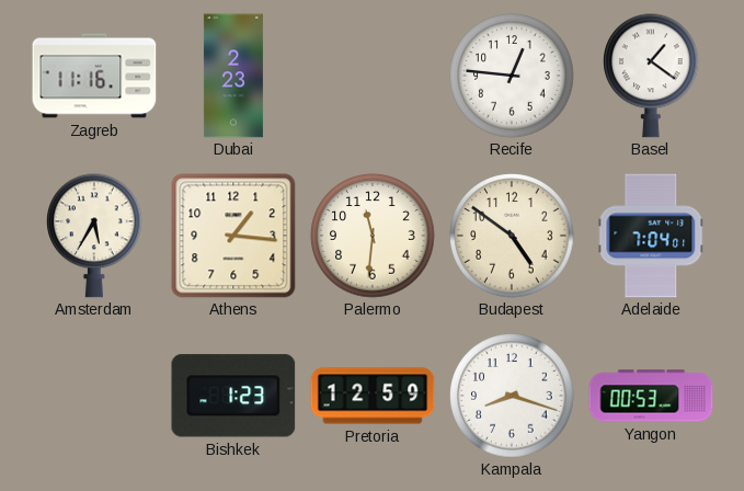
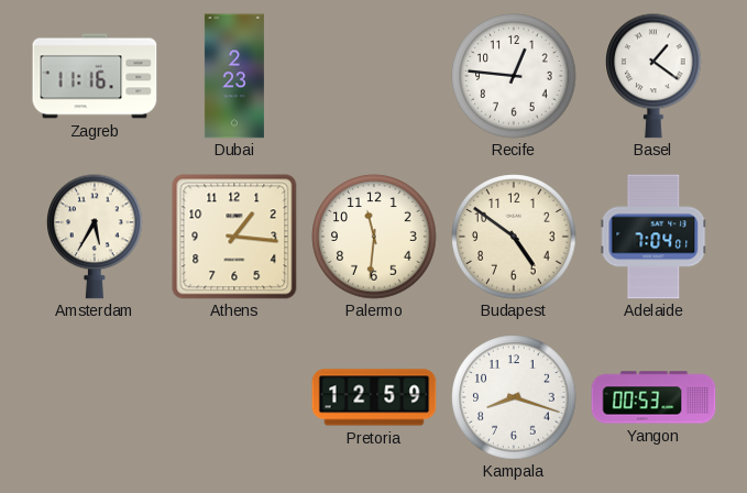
Bishkek: 1:23 -> none (233, 396)
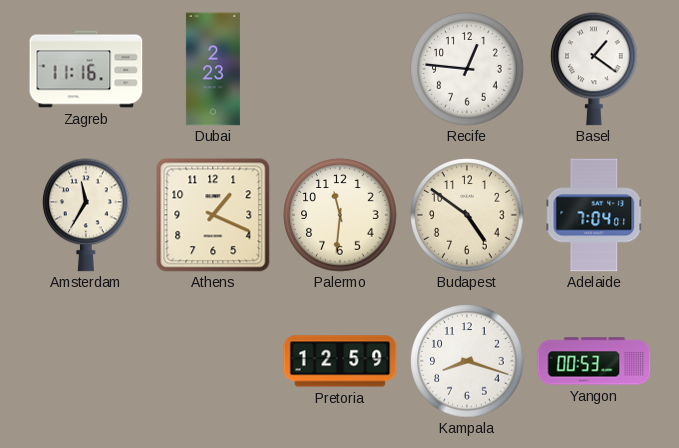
Amsterdam: 5:35 -> 11:35 (87, 215)
Athens: 1:16 -> 1:19 (213, 215)
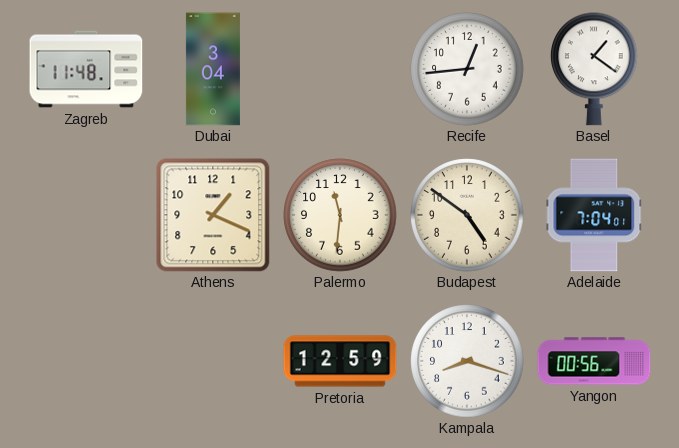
Zagreb: 11:16 -> 11:48 (86, 69)
Dubai: 2:23 -> 3:04 (213, 69)
Recife: 12:46 -> 12:44 (467, 69)
Amsterdam: 11:35 -> none (87, 215)
Yangon: 00:53 -> 00:56 (594, 361)
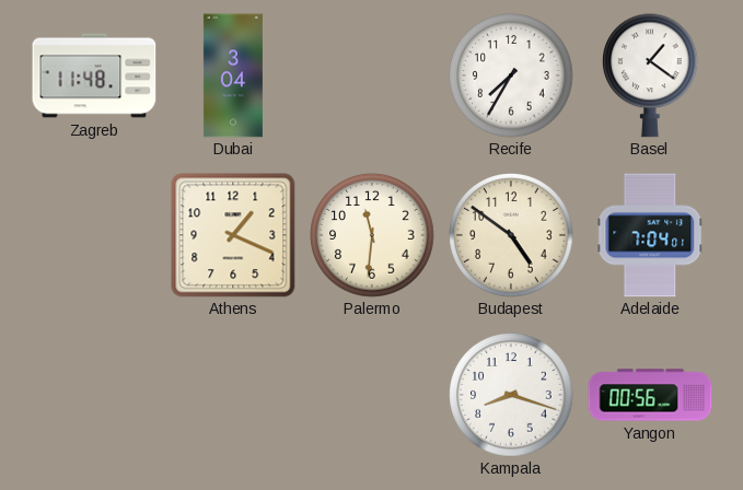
Recife: 12:44 -> 7:35 (511, 75)
Pretoria: 12:59 -> none (340, 361)
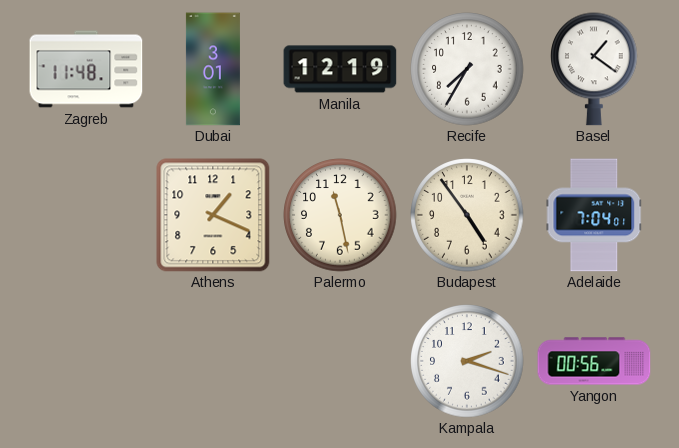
Dubai: 3:04 -> 3:01 (213, 69)
Manila: none -> 12:19 (340, 69)
Palermo: 11:31 -> 11:28 (340, 215)
Budapest: 4:51 -> 4:54 (467, 215)
Kampala: 8:18 -> 2:18 (467, 361)
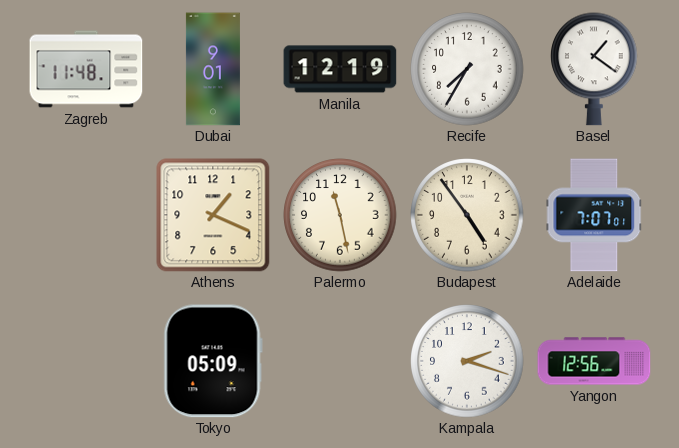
Dubai: 3:01 -> 9:01 (213, 69)
Adelaide: 7:04 -> 7:07 (594, 215)
Tokyo: none -> 05:09 (213, 361)
Yangon: 00:56 -> 12:56 (594, 361)
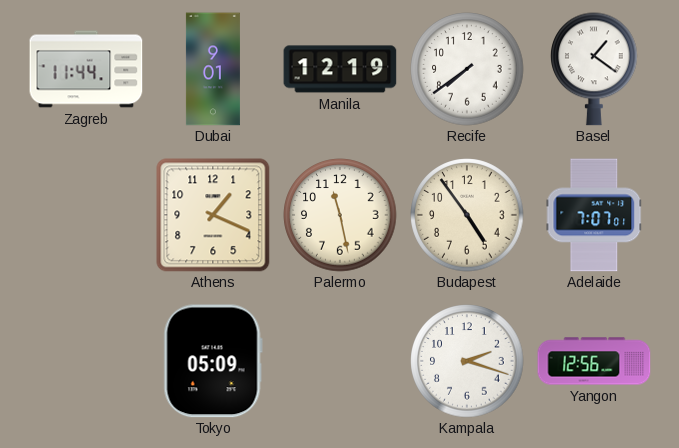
Zagreb: 11:48 -> 11:44 (86, 69)
Recife: 7:35 -> 7:39 (467, 69)
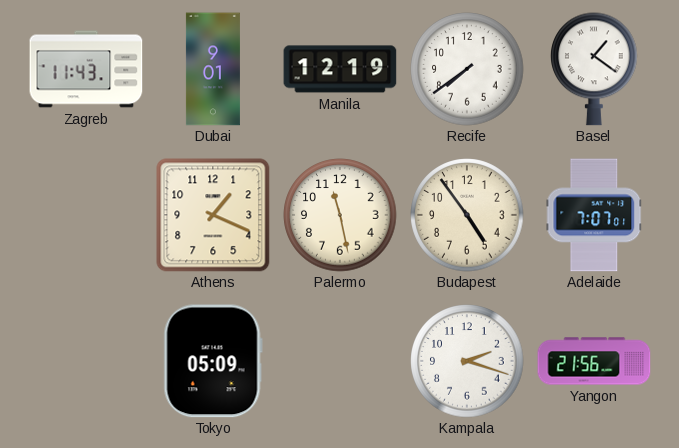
Zagreb: 11:44 -> 11:43 (86, 69)
Yangon: 12:56 -> 21:56 (594, 361)
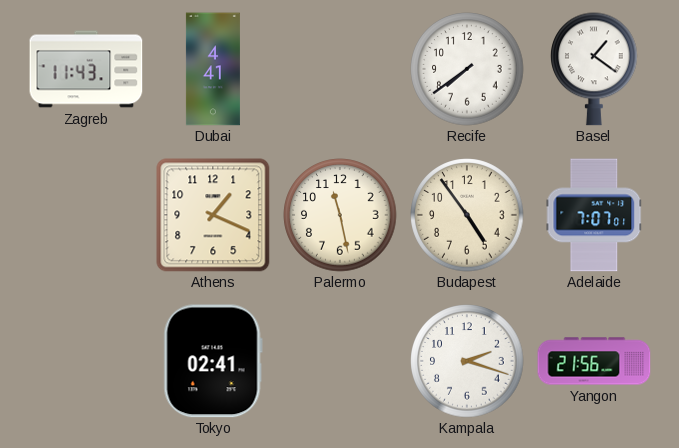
Dubai: 9:01 -> 4:41 (213, 69)
Manila: 12:19 -> none (340, 69)
Tokyo: 05:09 -> 02:41 (213, 361)
